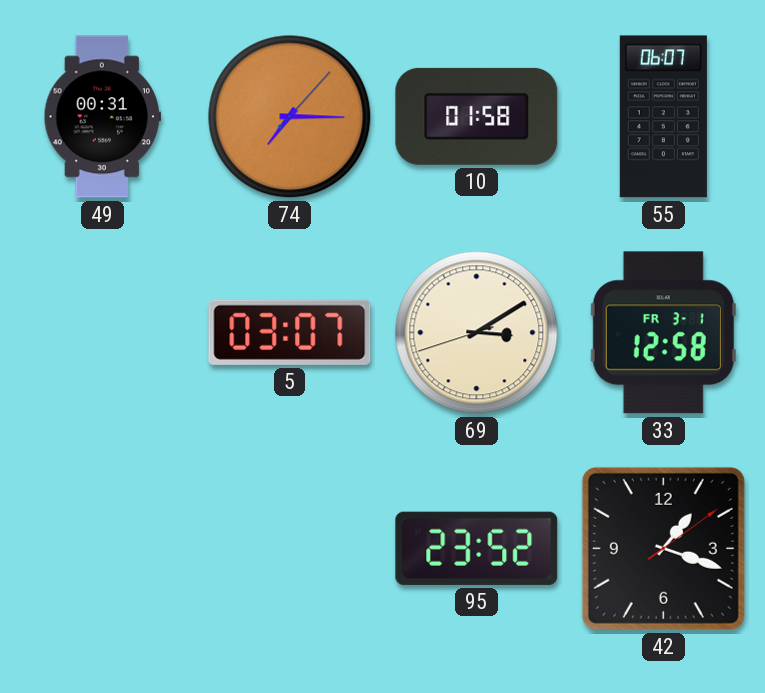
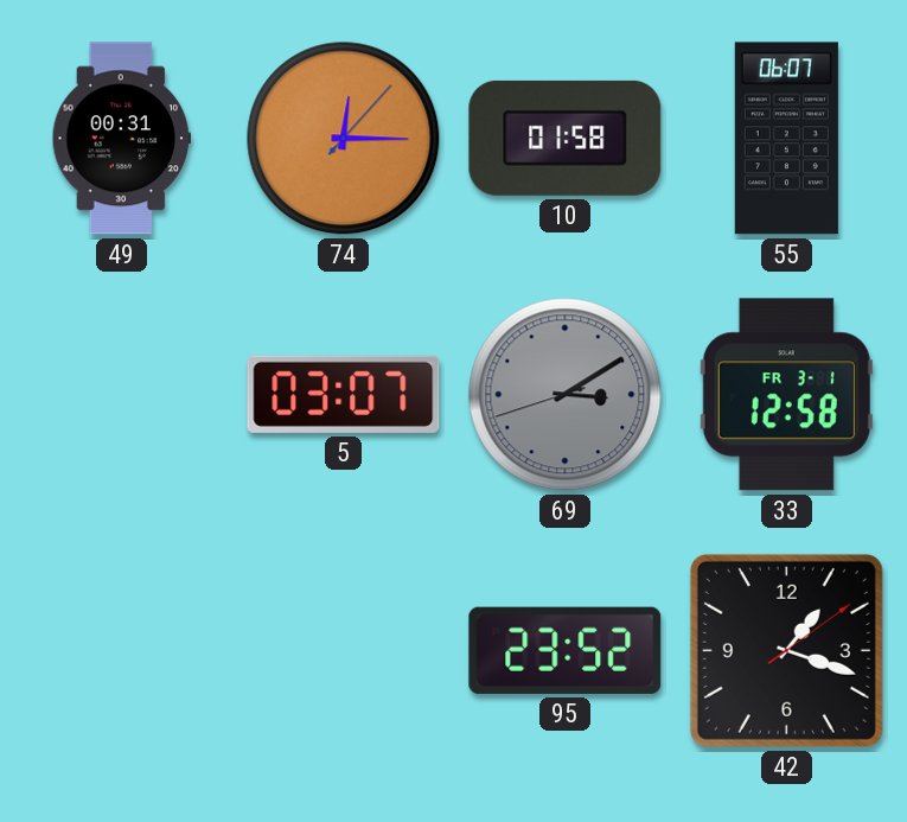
74: 7:15 -> 12:15 (344, 139)
69 dial: cream -> grey (566, 395)
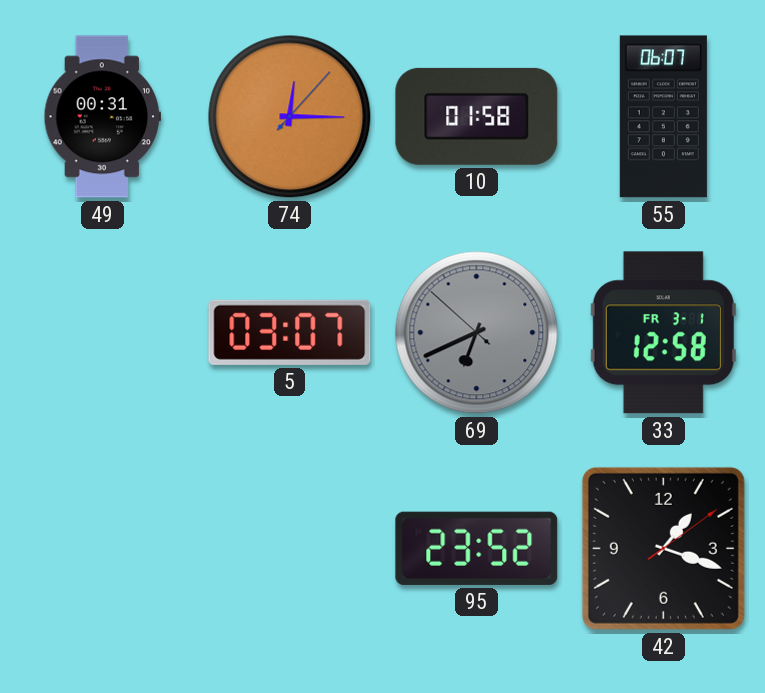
69: 3:09 -> 6:40 (477, 333)
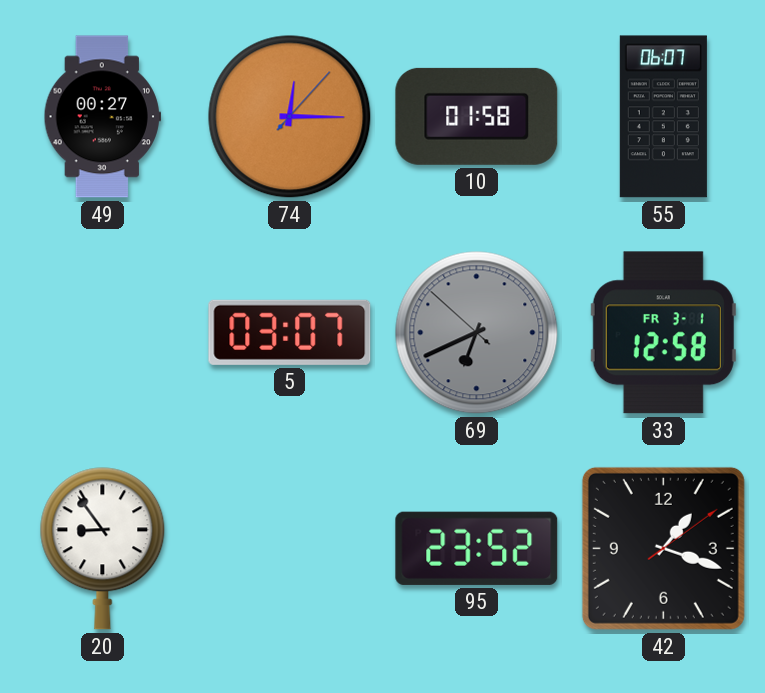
49: 00:31 -> 00:27 (102, 117)
20: none -> 8:54 (103, 549)
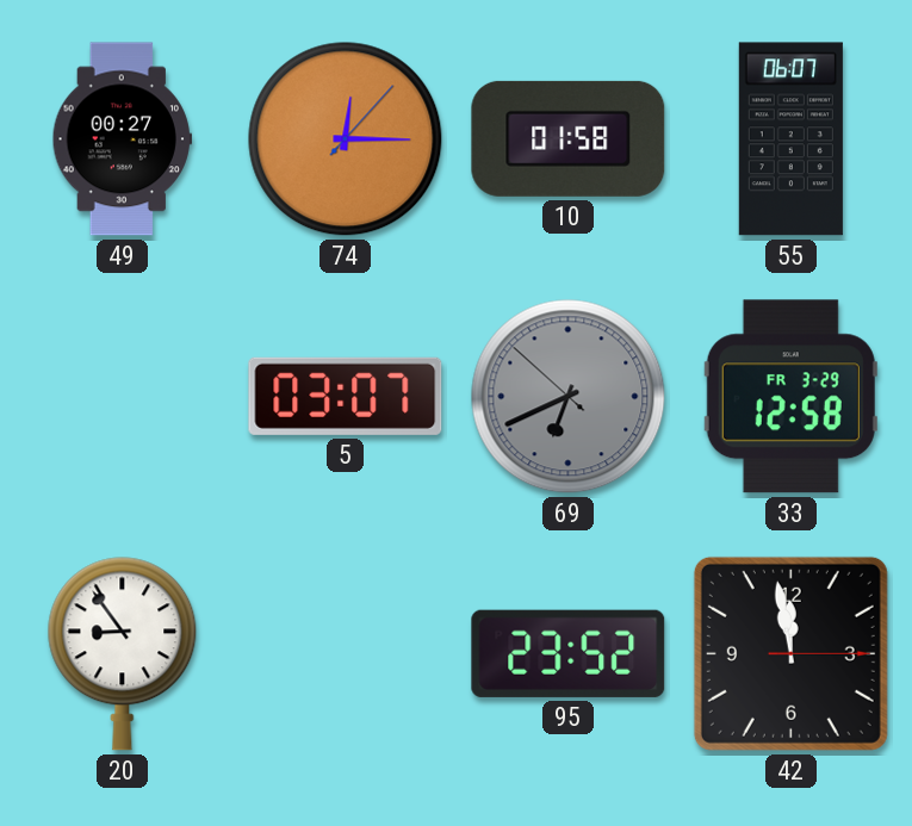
33 date: FR 3-1 -> FR 3-29 (790, 397)
42: 1:18 -> 11:58 (790, 653)
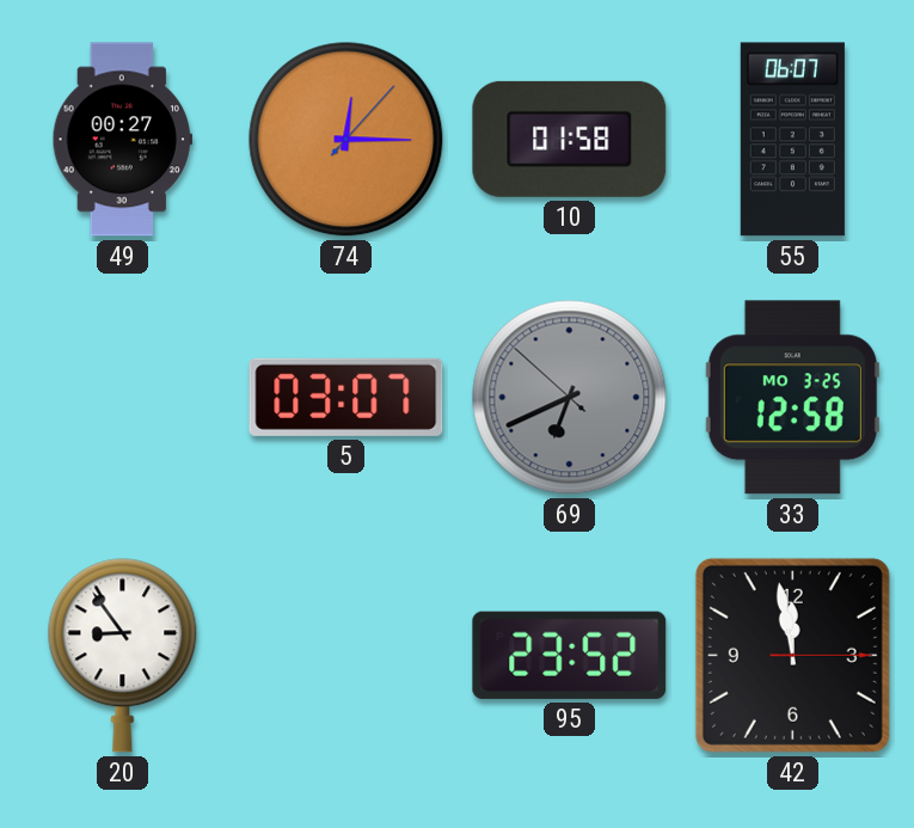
33 date: FR 3-29 -> MO 3-25 (792, 398)
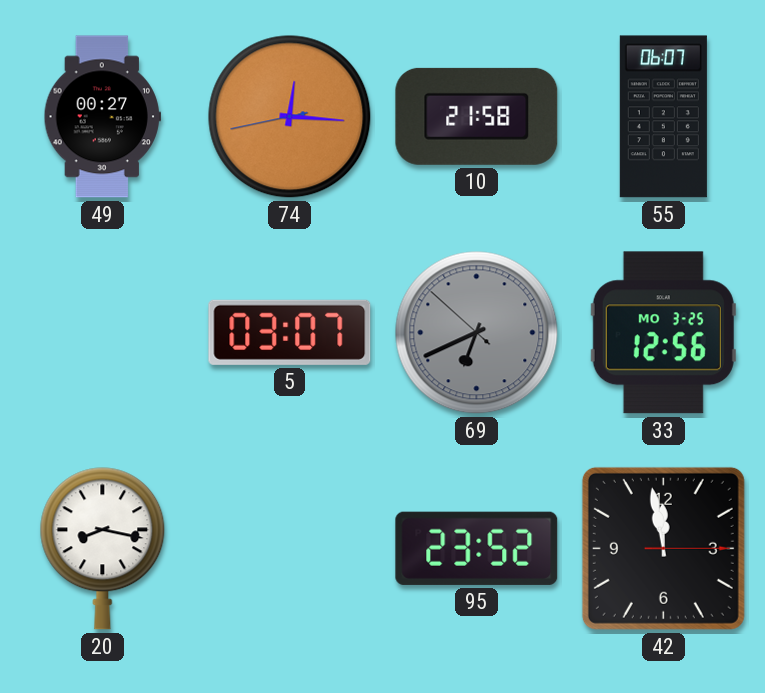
74: 12:15:07 -> 12:15:43 (290, 117)
10: 01:58 -> 21:58 (477, 116)
33: 12:58 -> 12:56 (663, 333)
20: 8:54 -> 8:17 (103, 549)
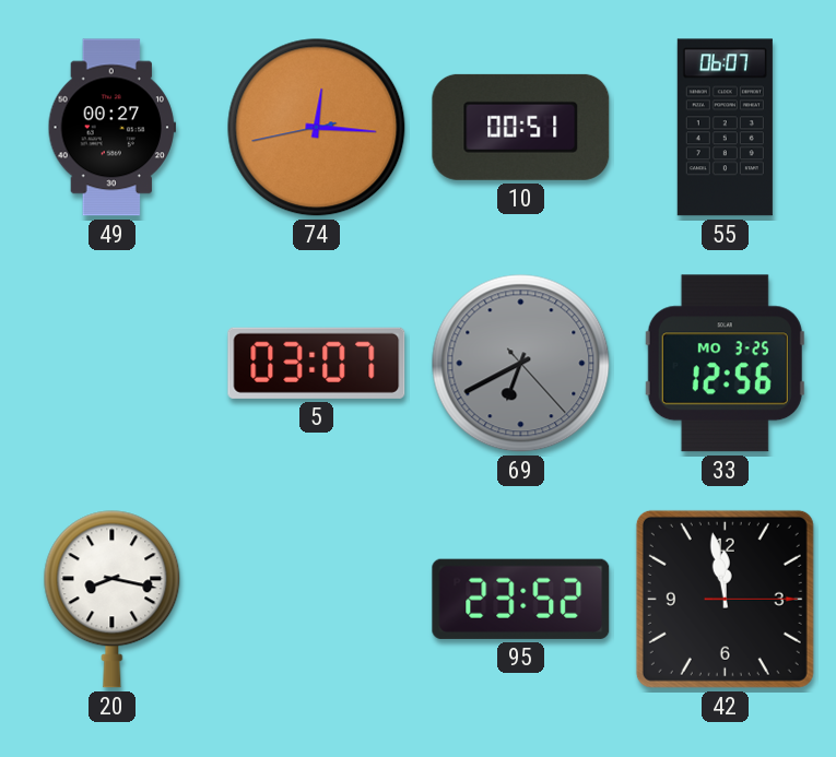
10: 21:58 -> 00:51 (521, 127)
69: 6:40:52 -> 6:40:23 (521, 364)
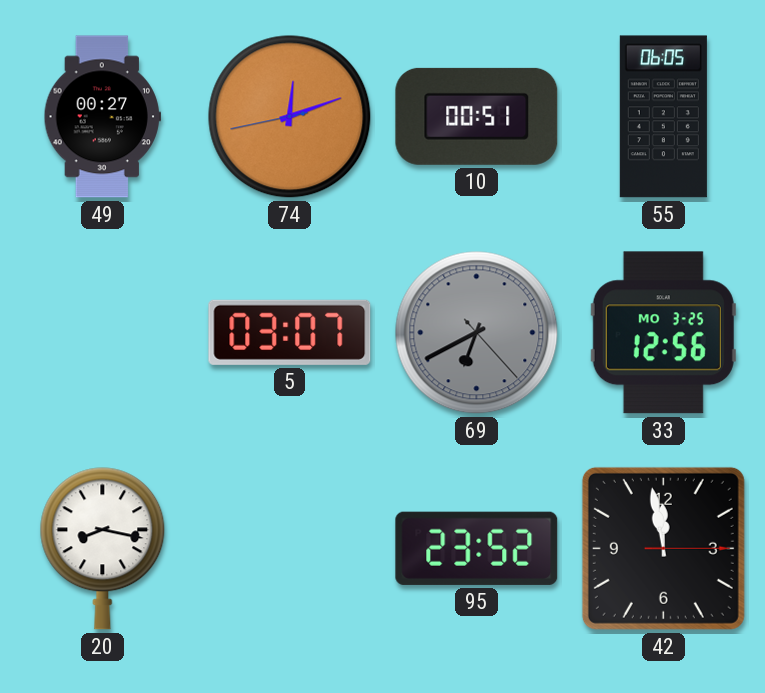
74: 12:15 -> 12:11 (290, 117)
55: 06:07 -> 06:05 (663, 117)
